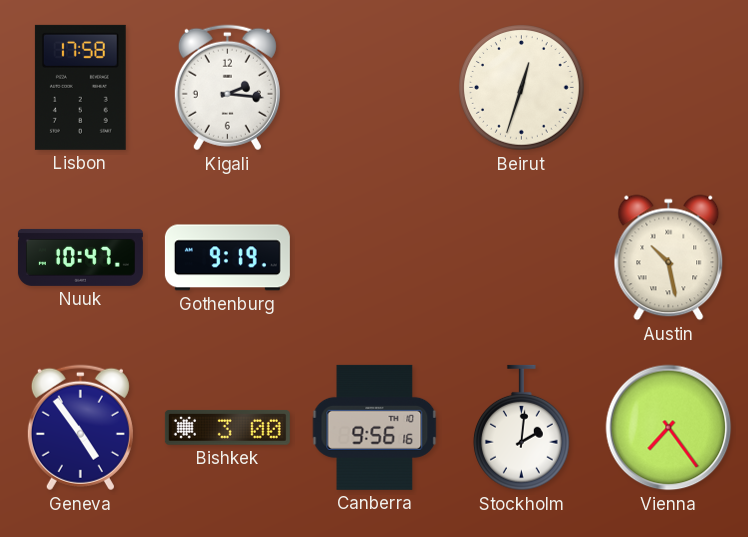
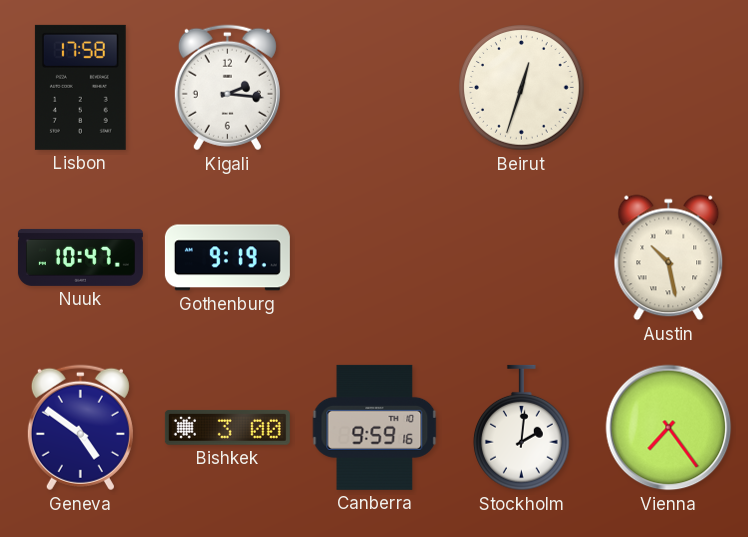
Geneva: 4:54 -> 4:51 (80, 428)
Canberra: 9:56 -> 9:59 (375, 427)
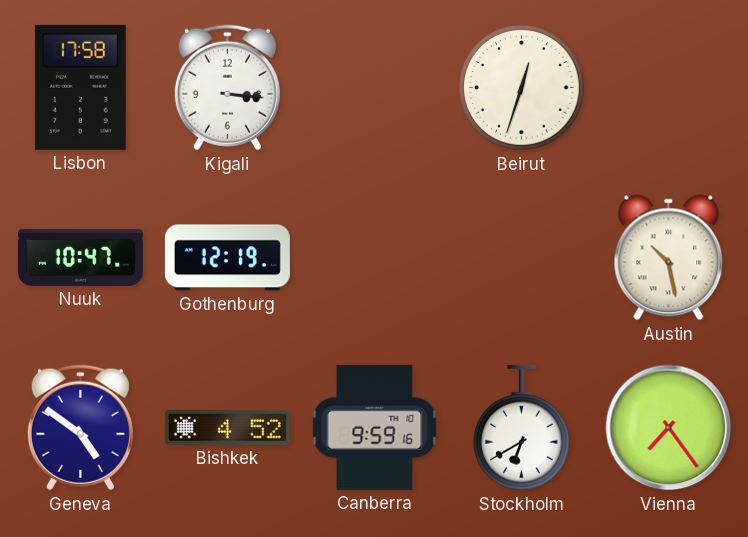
Kigali: 2:16 -> 3:16 (227, 88)
Gothenburg: 9:19 -> 12:19 (227, 258)
Bishkek: 3:00 -> 4:52 (227, 428)
Stockholm: 2:01 -> 6:40 (521, 428)
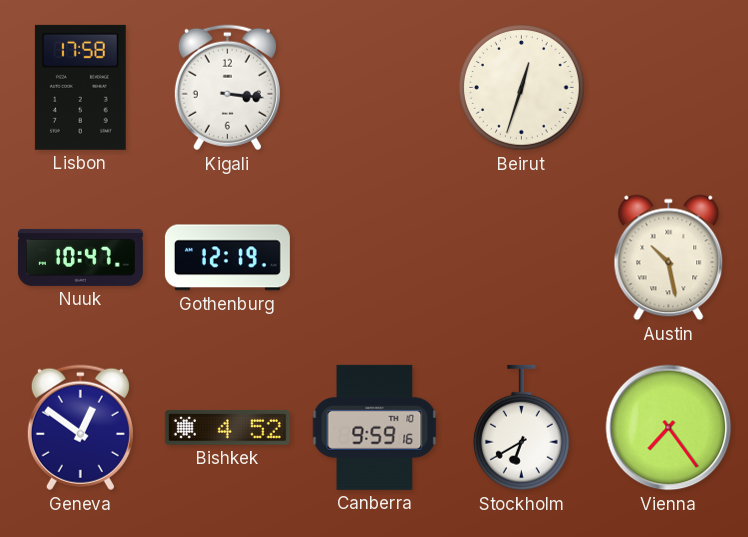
Geneva: 4:51 -> 12:51 (80, 428)
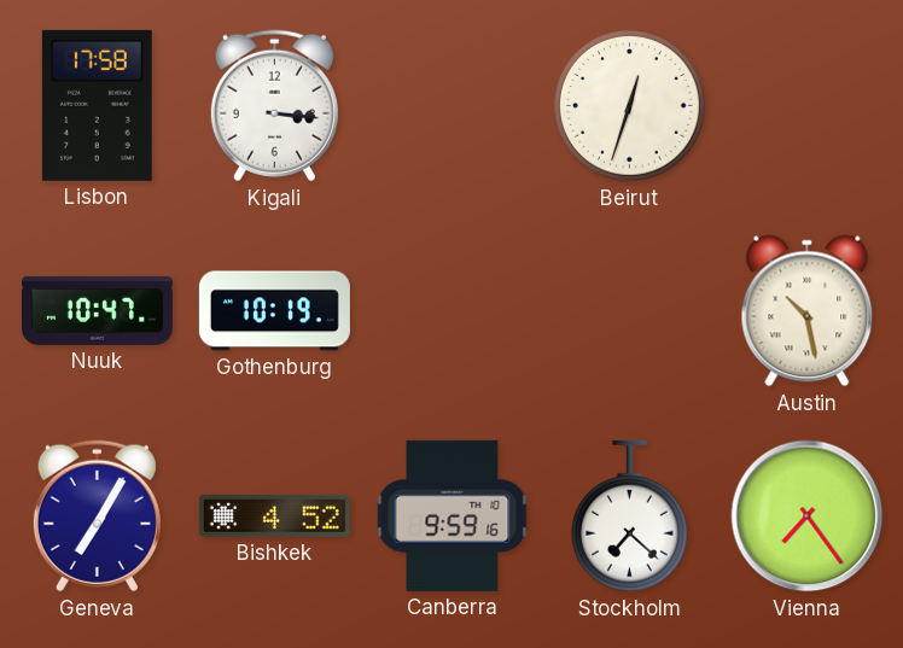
Gothenburg: 12:19 -> 10:19 (274, 311)
Geneva: 12:51 -> 7:05 (97, 516)
Stockholm: 6:40 -> 7:22 (629, 516)
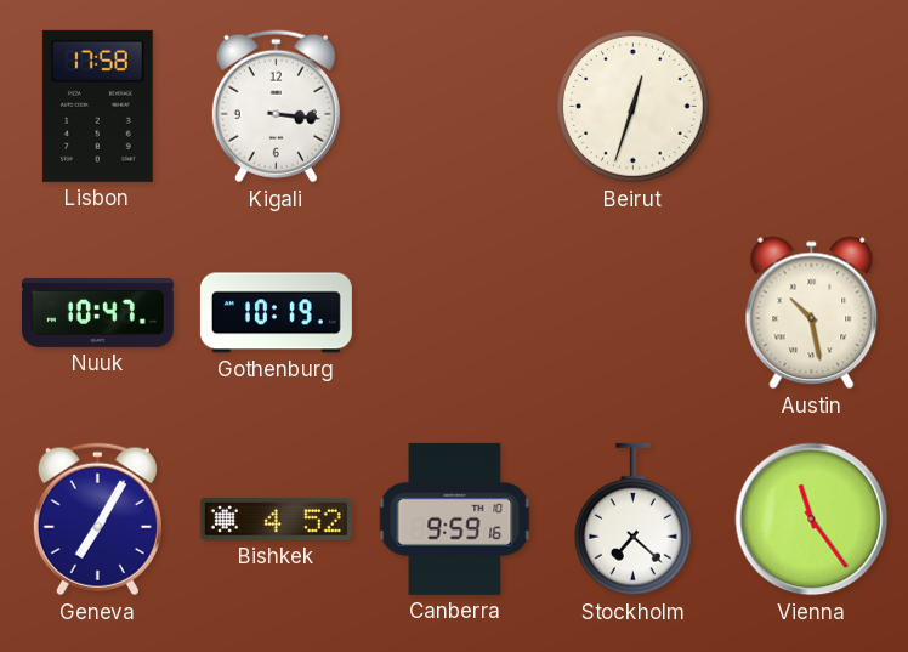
Vienna: 7:24 -> 11:24 (812, 520)
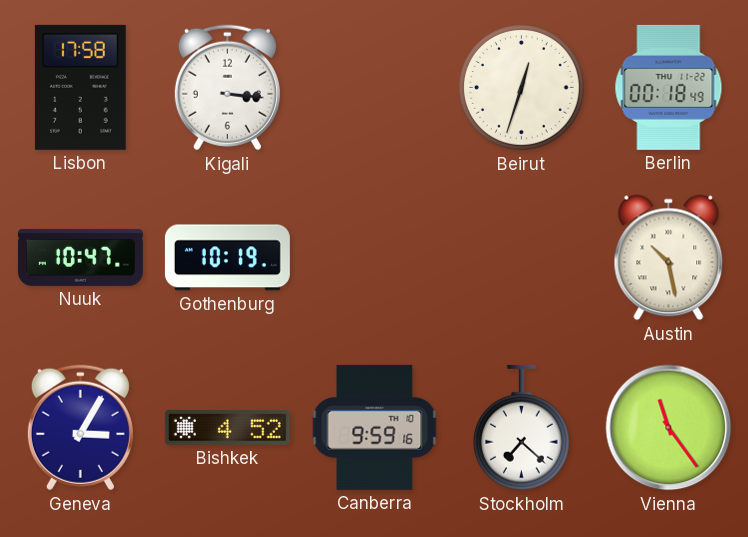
Berlin: none -> 00:18 (669, 87)
Geneva: 7:05 -> 3:05 (80, 428)
